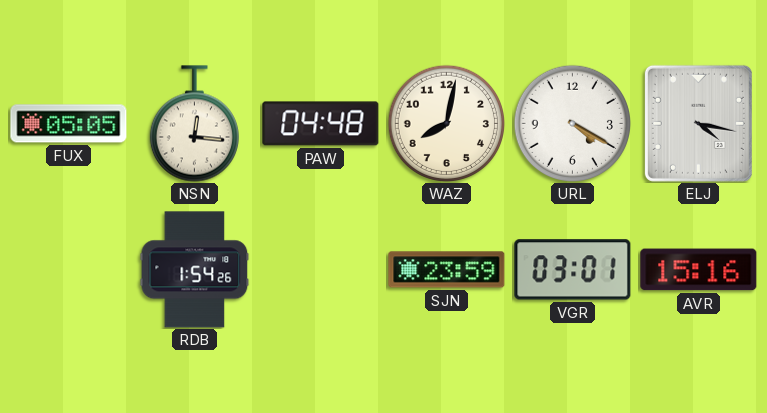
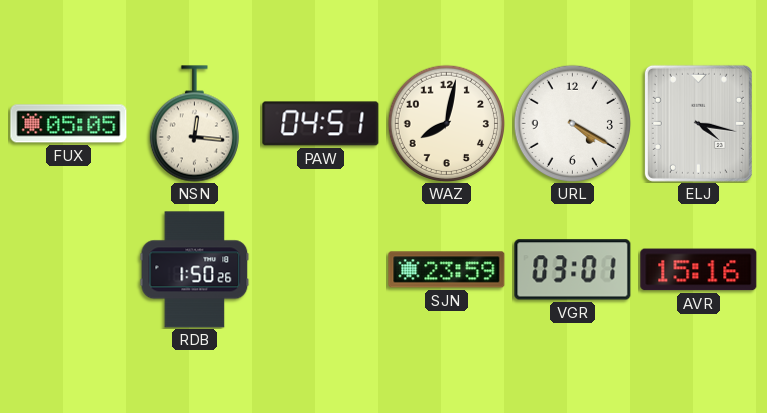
PAW: 04:48 -> 04:51 (321, 124)
RDB: 1:54 -> 1:50 (195, 270)
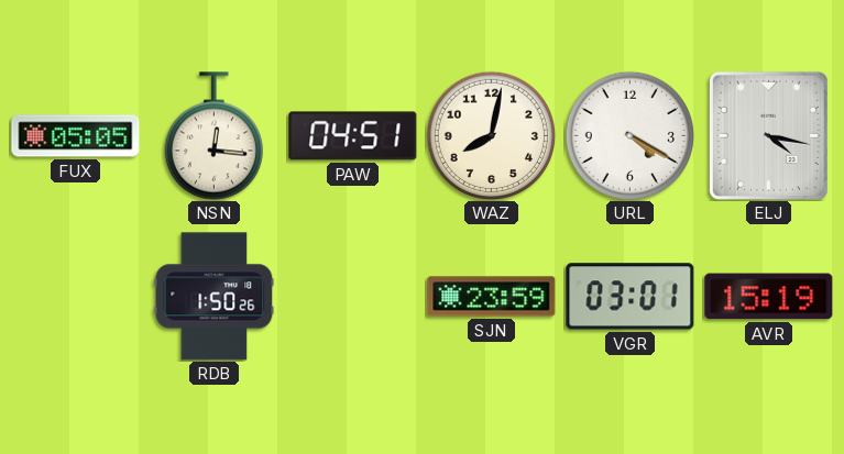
AVR: 15:16 -> 15:19 (769, 297)
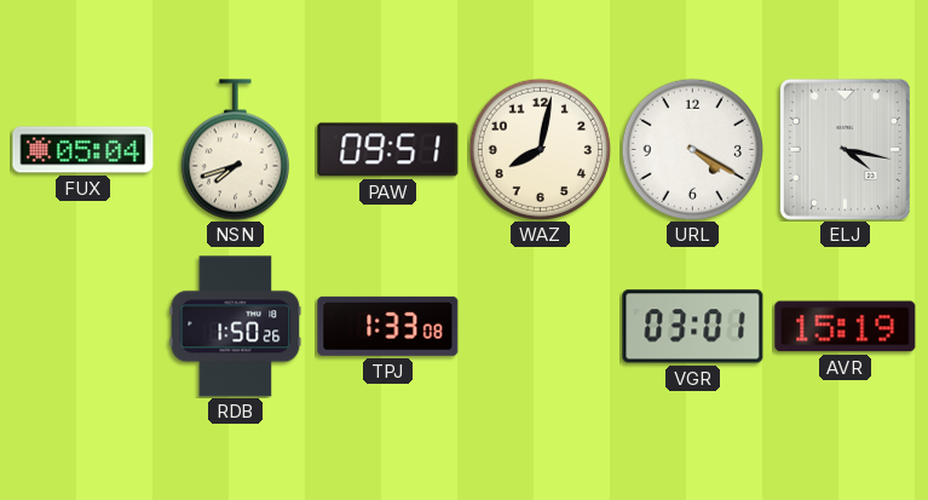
FUX: 05:05 -> 05:04 (83, 150)
NSN: 12:16 -> 7:42 (235, 150)
PAW: 04:51 -> 09:51 (388, 150)
TPJ: none -> 1:33 (388, 326)
SJN: 23:59 -> none (492, 297)
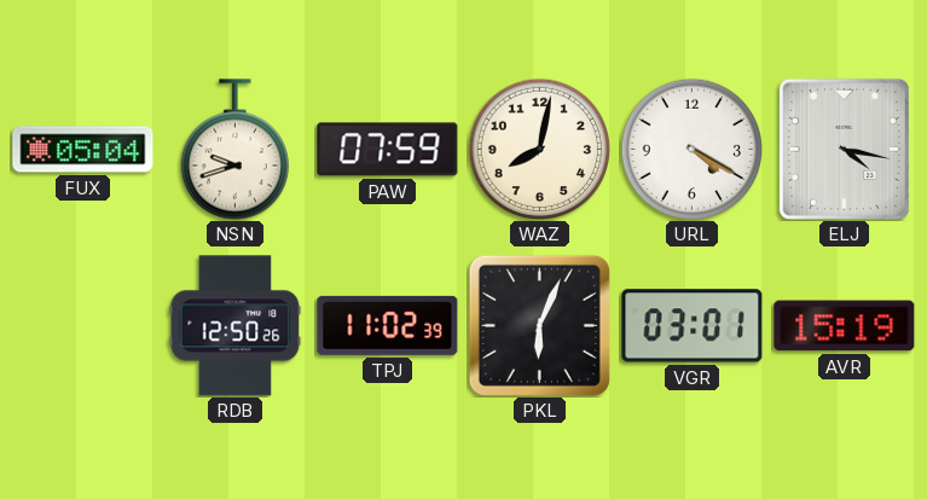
NSN: 7:42 -> 9:42 (234, 150)
PAW: 09:51 -> 07:59 (388, 150)
RDB: 1:50 -> 12:50 (236, 326)
TPJ: 1:33 -> 11:02 (388, 325)
PKL: none -> 6:04 (539, 325)
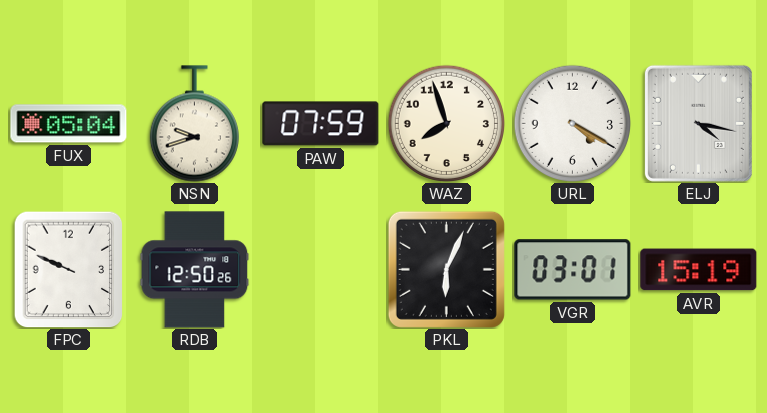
WAZ: 8:02 -> 7:57 (446, 123)
FPC: none -> 9:49 (69, 269)
TPJ: 11:02 -> none (388, 325)
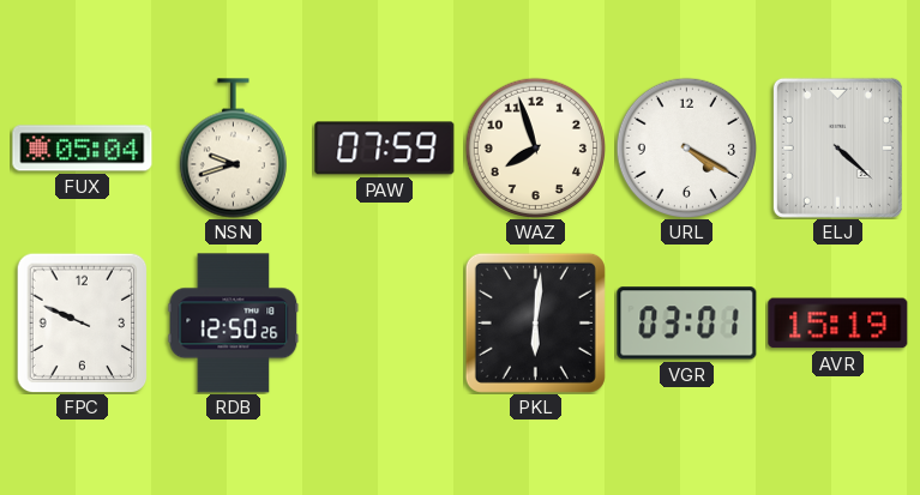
ELJ: 4:17 -> 4:22 (837, 147)
PKL: 6:04 -> 6:01 (535, 322)
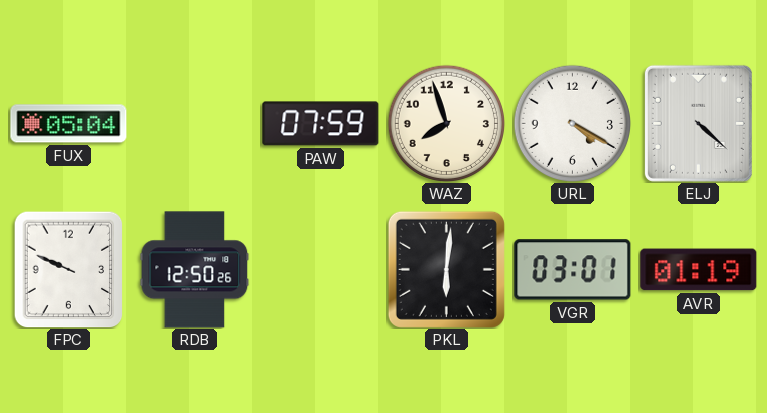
NSN: 9:42 -> none (233, 149)
AVR: 15:19 -> 01:19 (699, 270)
